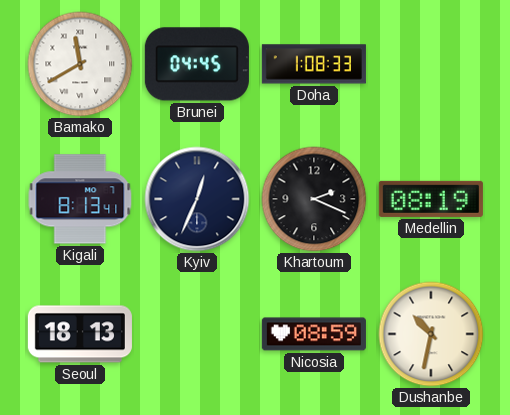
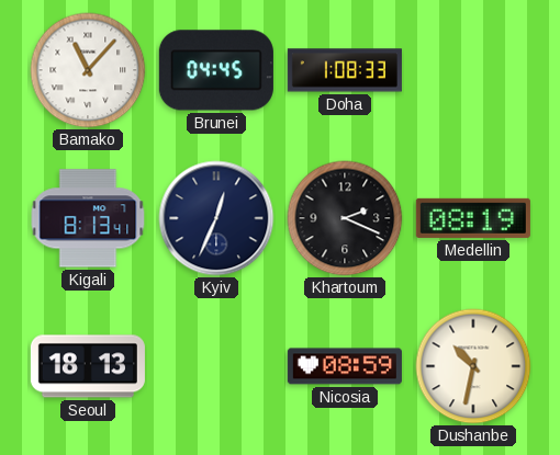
Bamako: 11:40 -> 11:07 (88, 70)
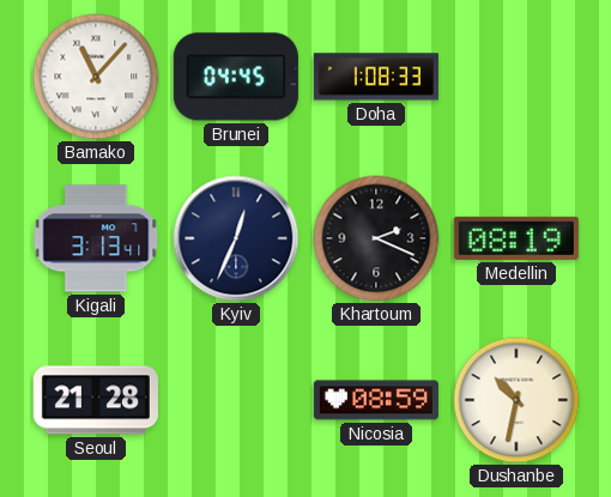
Kigali: 8:13 -> 3:13 (96, 238)
Seoul: 18:13 -> 21:28 (96, 400)
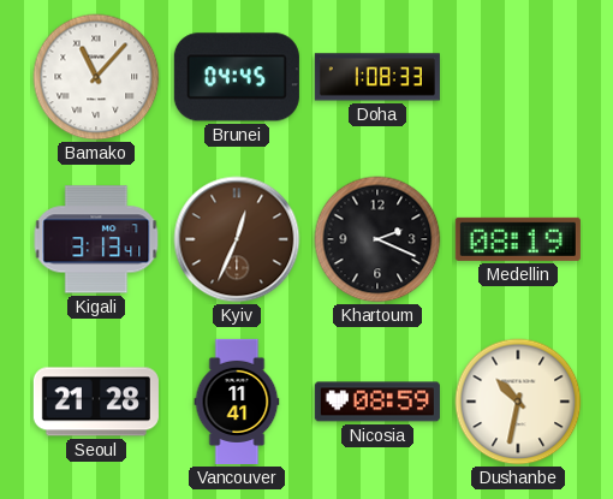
Kyiv dial: navy -> brown (237, 239)
Vancouver: none -> 11:41 (237, 402)
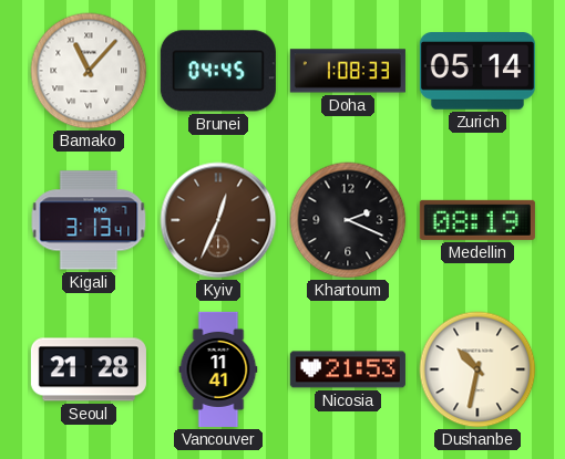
Zurich: none -> 05:14 (477, 72)
Nicosia: 08:59 -> 21:53 (348, 369)
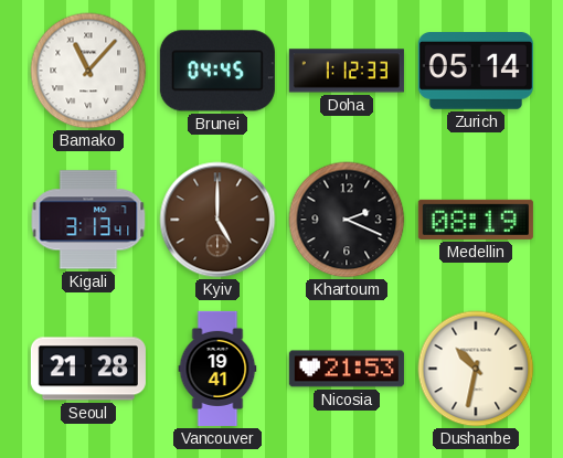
Doha: 1:08 -> 1:12 (347, 71)
Kyiv: 12:34 -> 5:00 (217, 220)
Vancouver: 11:41 -> 19:41 (217, 369)
